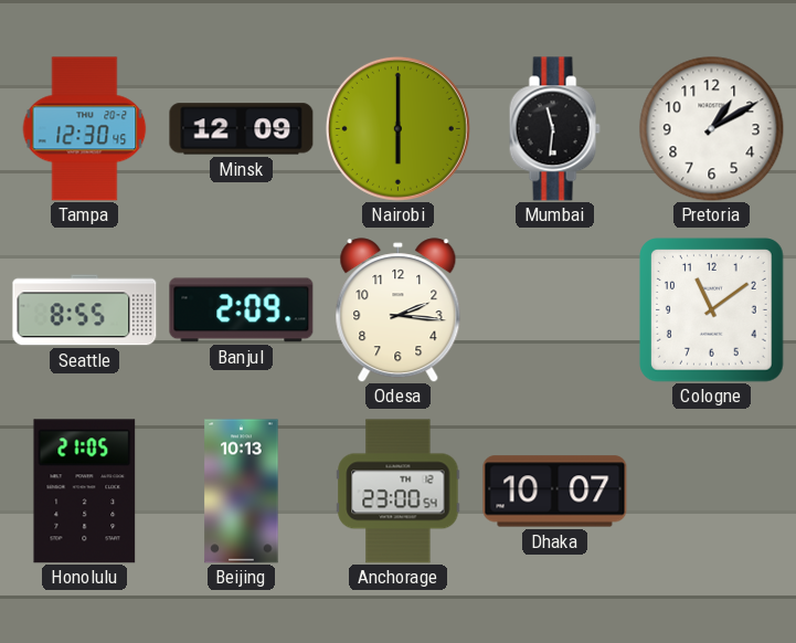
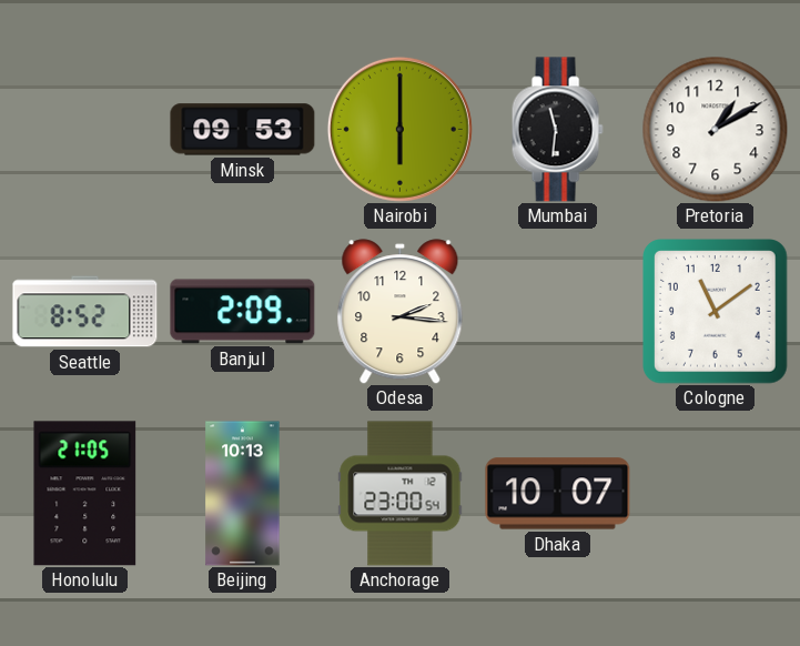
Tampa: 12:30 -> none (85, 129)
Minsk: 12:09 -> 09:53 (243, 130)
Seattle: 8:55 -> 8:52 (85, 312)
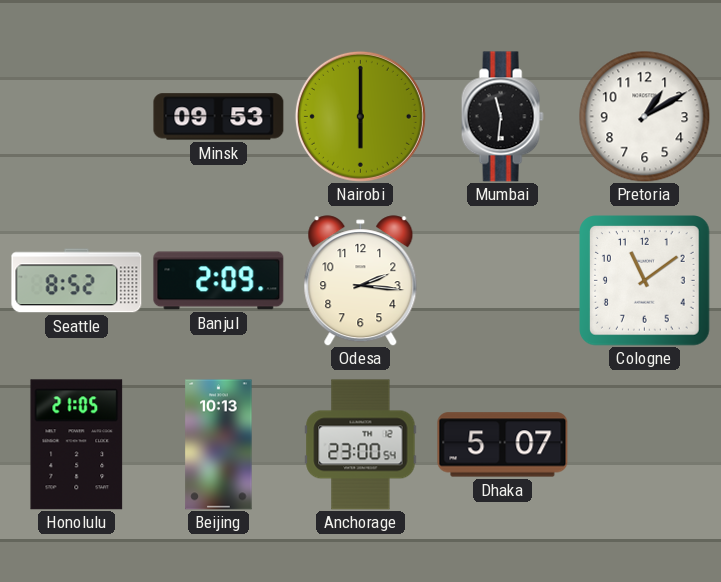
Dhaka: 10:07 -> 5:07 (503, 445)
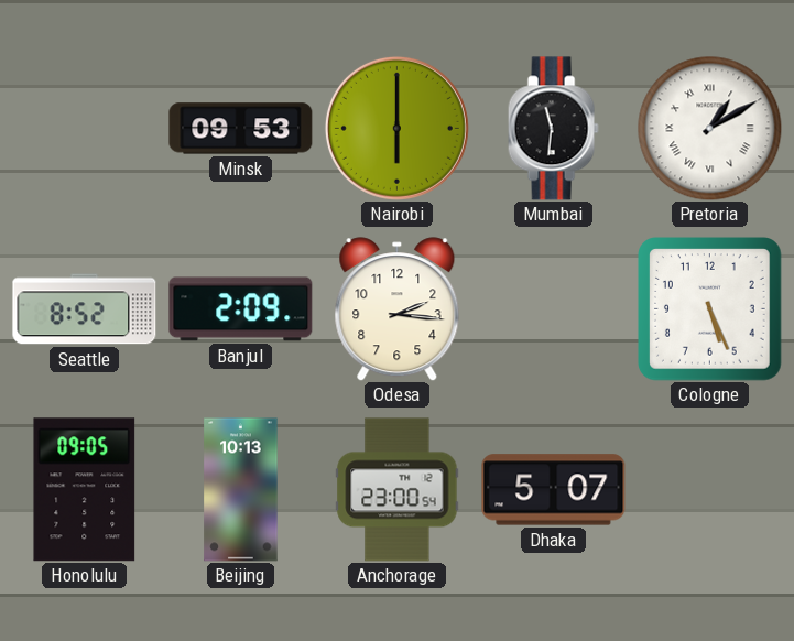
Pretoria numerals: Arabic -> Roman (710, 129)
Cologne: 11:09 -> 5:26 (710, 309)
Honolulu: 21:05 -> 09:05 (85, 490)
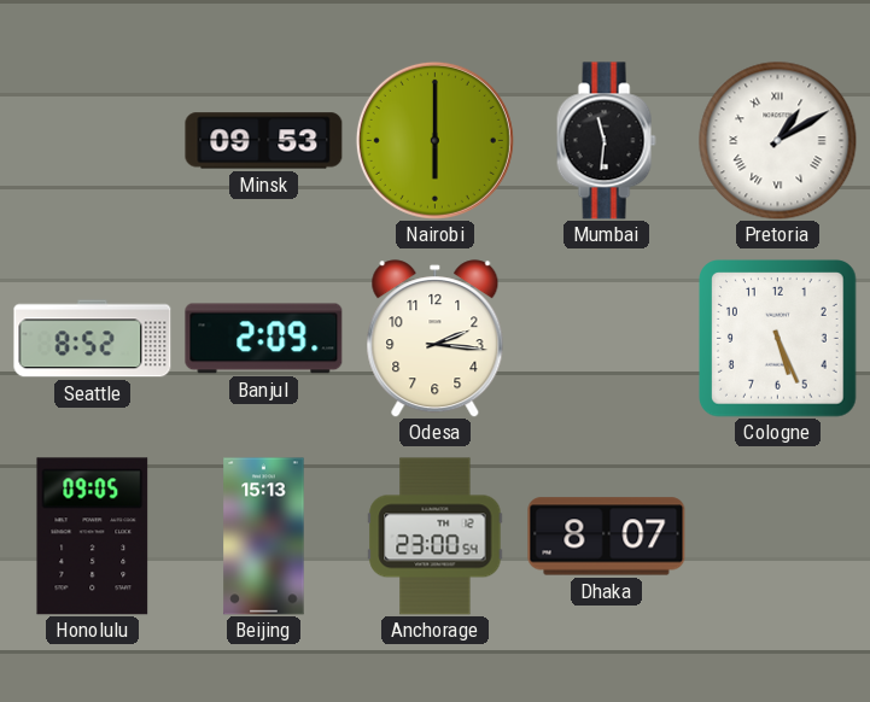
Beijing: 10:13 -> 15:13 (264, 537)
Dhaka: 5:07 -> 8:07 (607, 537)
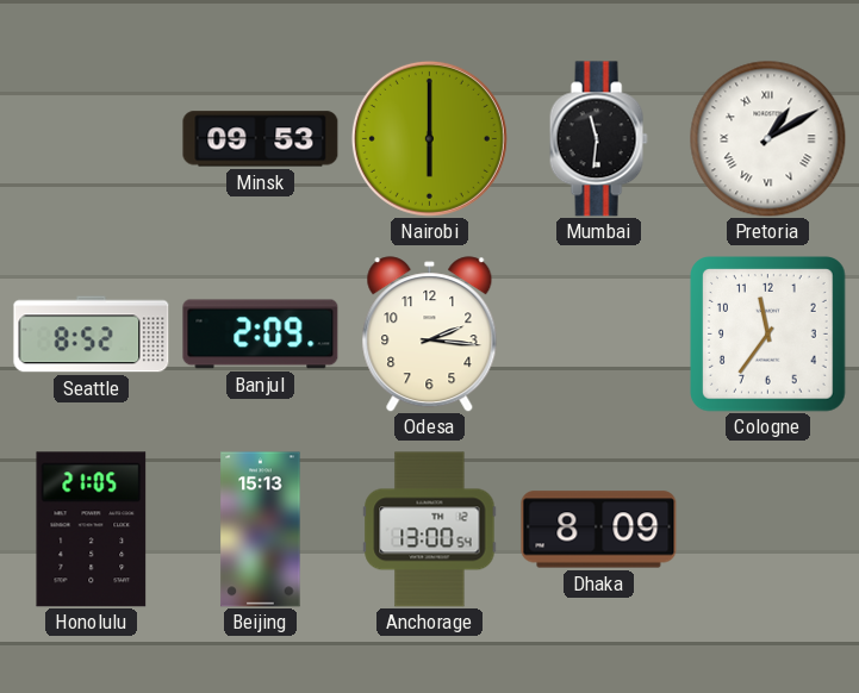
Cologne: 5:26 -> 11:36 (768, 335)
Honolulu: 09:05 -> 21:05 (92, 530)
Anchorage: 23:00 -> 13:00 (430, 530)
Dhaka: 8:07 -> 8:09 (599, 530)
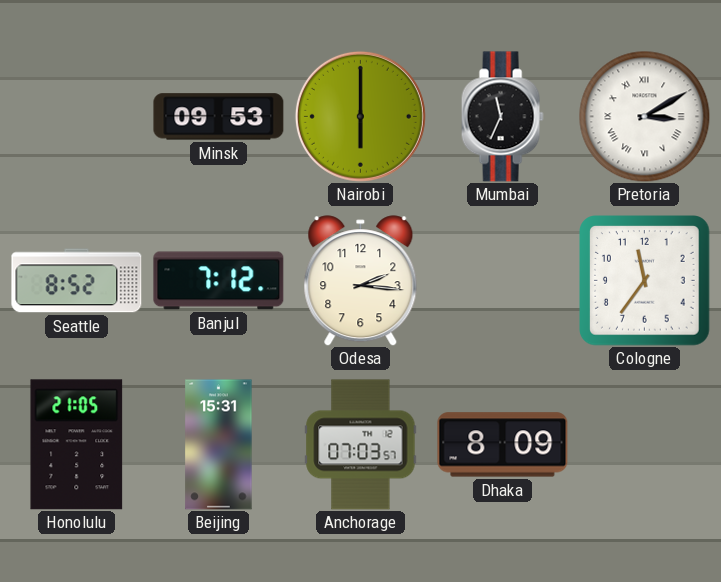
Mumbai: 11:31 -> 11:34 (502, 117)
Pretoria: 1:10 -> 3:10 (645, 117)
Banjul: 2:09 -> 7:12 (219, 281)
Beijing: 15:13 -> 15:31 (219, 445)
Anchorage: 13:00 -> 07:03 (361, 445)
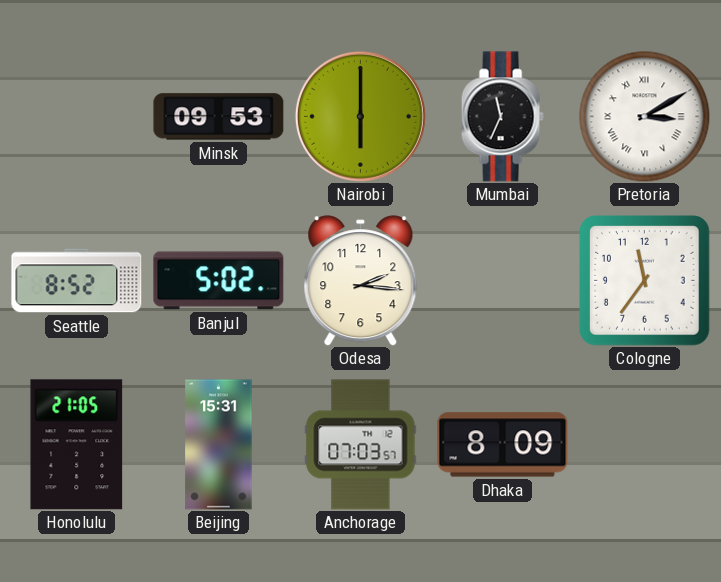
Banjul: 7:12 -> 5:02 (219, 281)
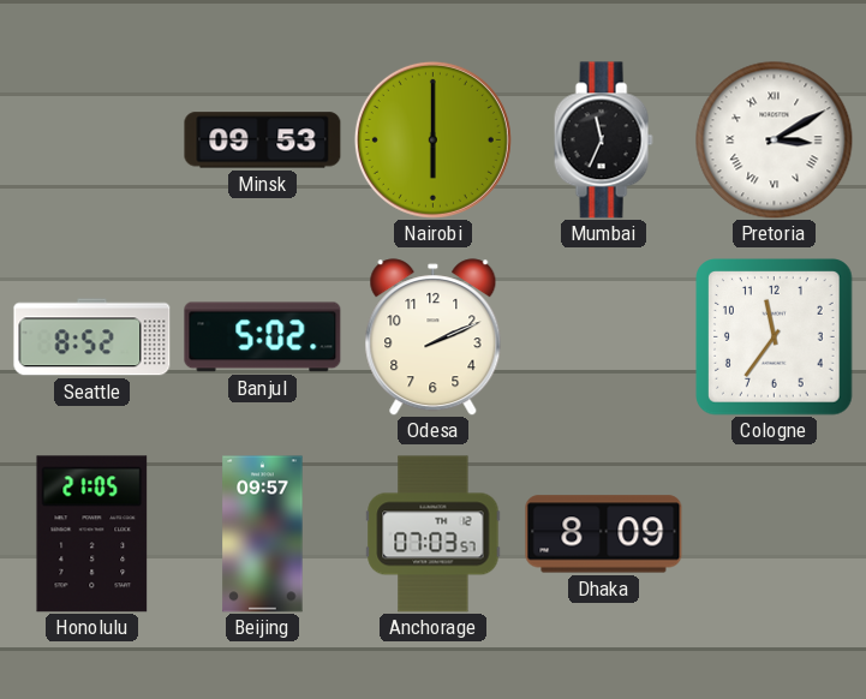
Odesa: 2:16 -> 2:11 (434, 337)
Beijing: 15:31 -> 09:57 (263, 534)
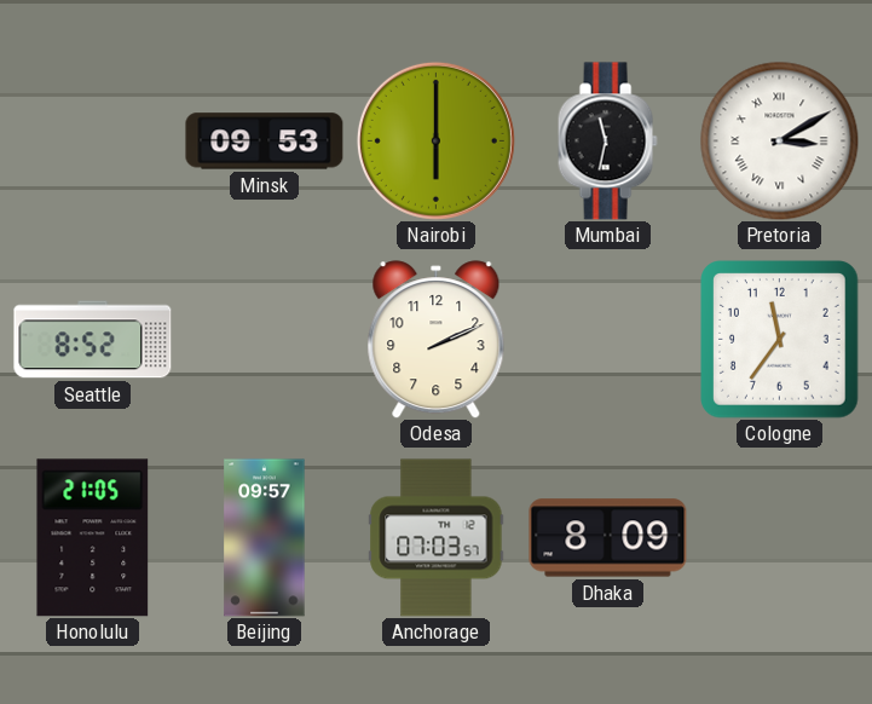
Mumbai: 11:34 -> 11:32 (607, 142)
Banjul: 5:02 -> none (263, 337)
